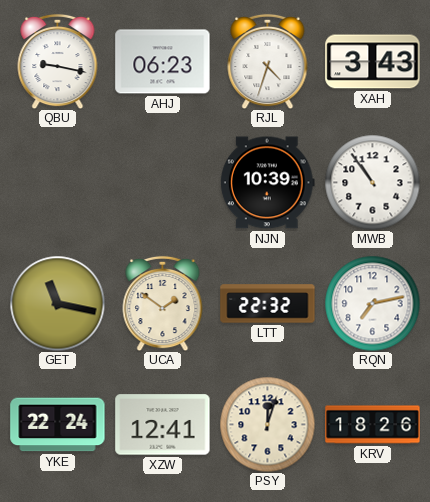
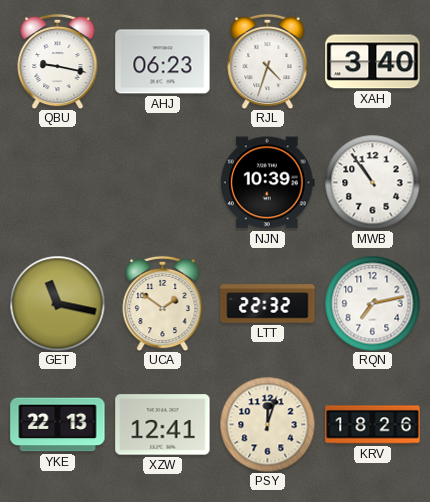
XAH: 3:43 -> 3:40 (373, 62)
YKE: 22:24 -> 22:13 (58, 425)
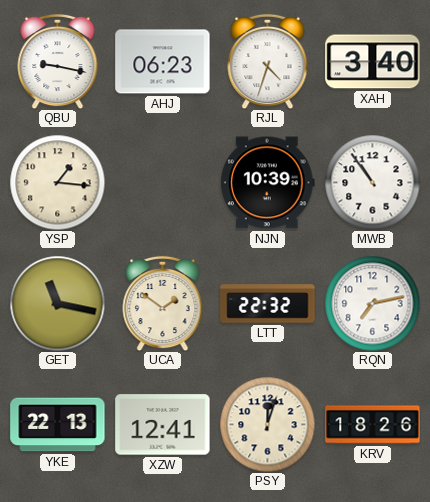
YSP: none -> 1:16 (57, 182)
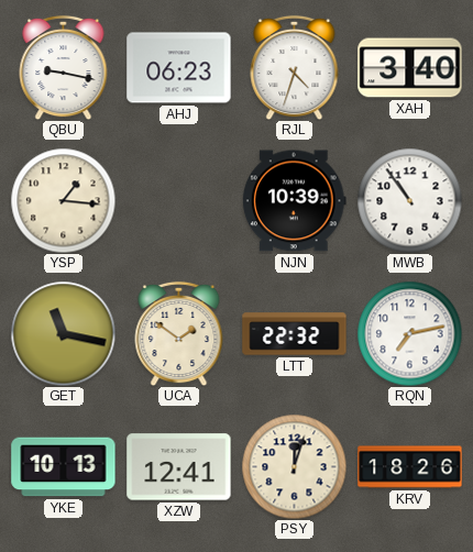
YKE: 22:13 -> 10:13 (64, 467)
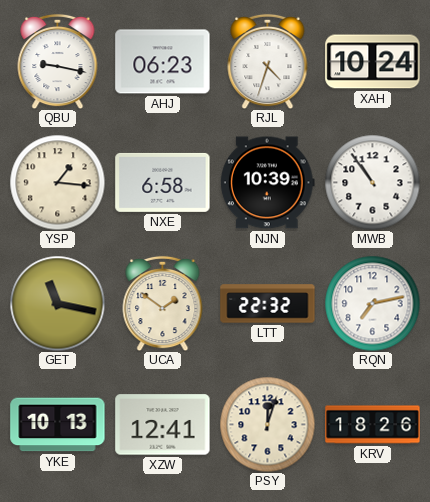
XAH: 3:40 -> 10:24 (373, 62)
NXE: none -> 6:58 (163, 182)
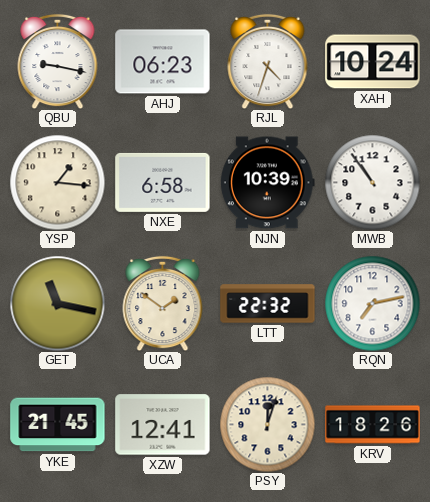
YKE: 10:13 -> 21:45 (58, 425)
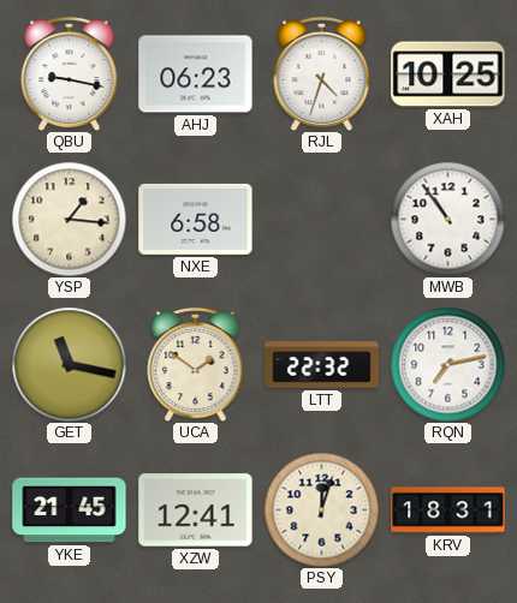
XAH: 10:24 -> 10:25 (448, 74)
NJN: 10:39 -> none (267, 183)
KRV: 18:26 -> 18:31 (448, 511)
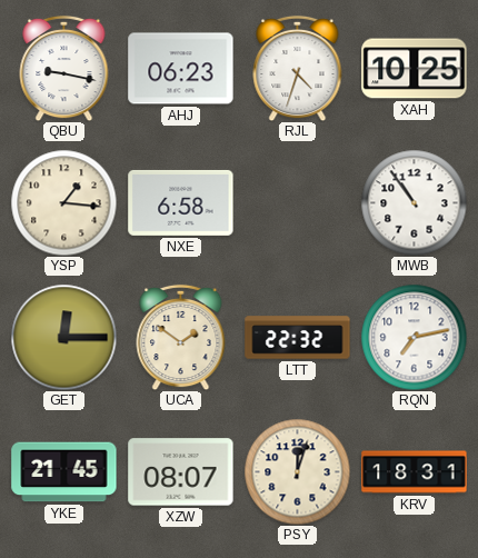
GET: 11:17 -> 12:15 (63, 337)
XZW: 12:41 -> 08:07 (181, 472)
